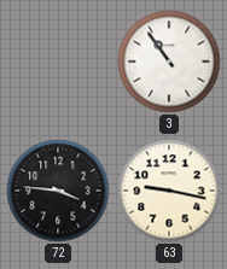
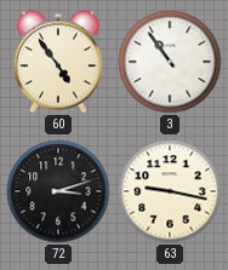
60: none -> 4:54 (58, 62)
72: 3:46 -> 3:12 (58, 191)
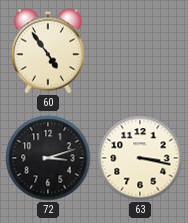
3: 10:54 -> none (170, 62)
63: 9:17 -> 3:17 (140, 158)
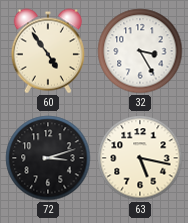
32: none -> 3:25 (140, 51)
63: 3:17 -> 5:17 (140, 158)
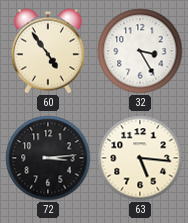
72: 3:12 -> 3:14 (48, 158)
63: 5:17 -> 5:16 (140, 158)
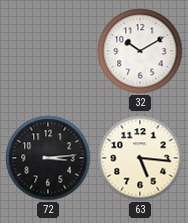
60: 4:54 -> none (48, 51)
32: 3:25 -> 10:10 (140, 51)
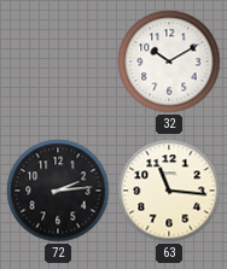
72: 3:14 -> 2:14 (58, 191)
63: 5:16 -> 11:16 (169, 191)
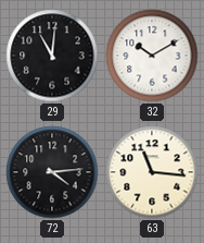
29: none -> 11:01 (52, 56)
72: 2:14 -> 4:14 (52, 172)
